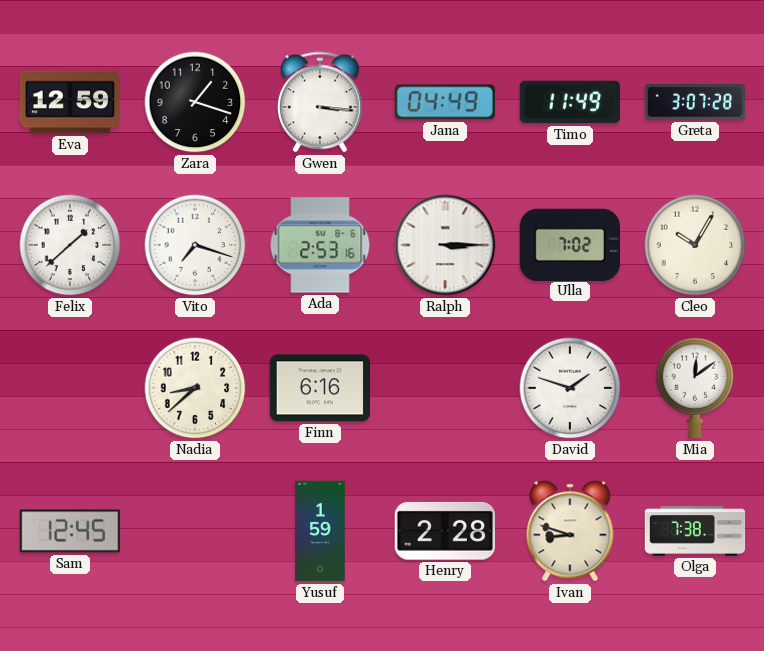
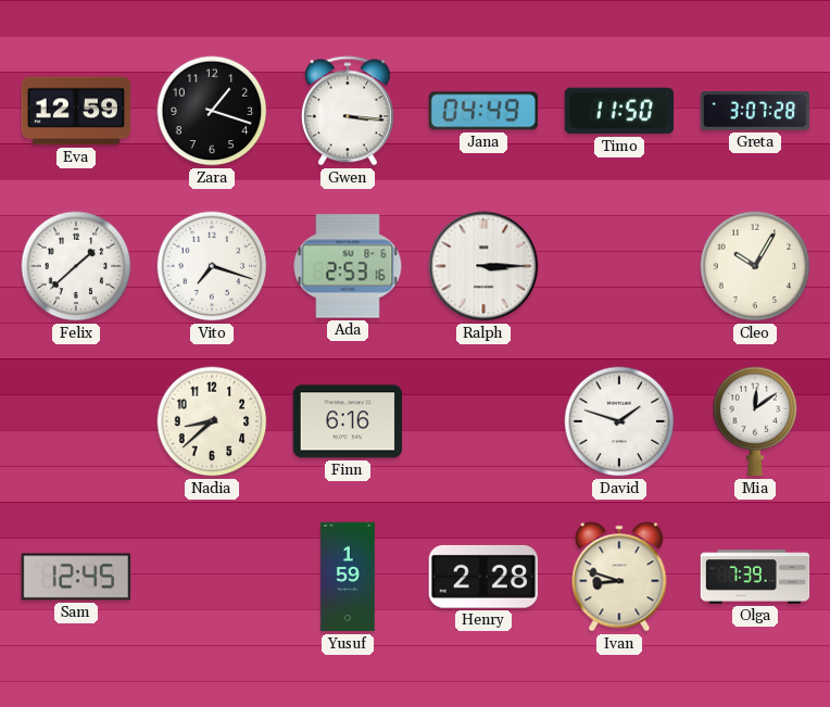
Timo: 11:49 -> 11:50 (618, 111)
Ulla: 7:02 -> none (569, 244)
Olga: 7:38 -> 7:39 (755, 577)
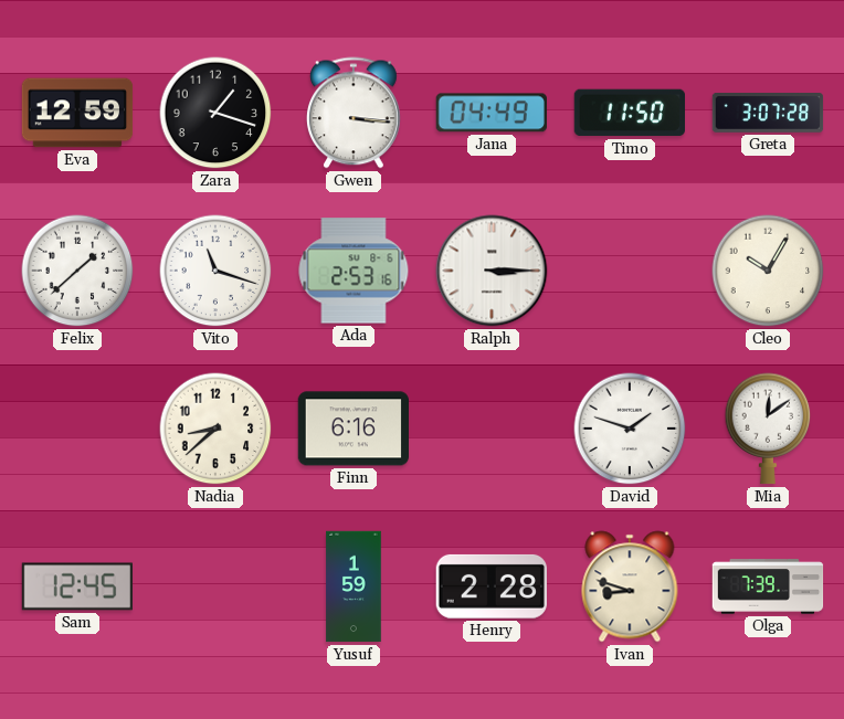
Vito: 7:18 -> 11:18 (215, 271)
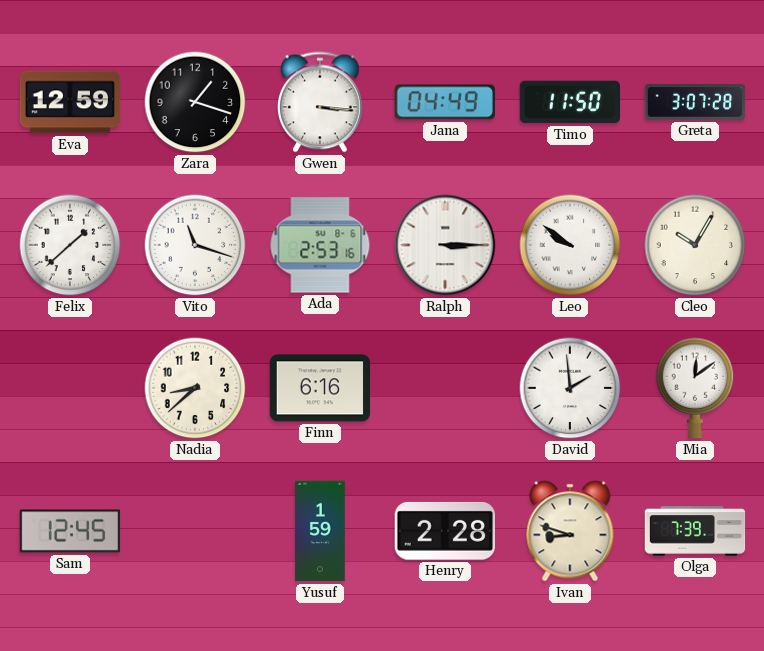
Leo: none -> 9:51 (570, 245)
David: 1:48 -> 1:59 (570, 388)
